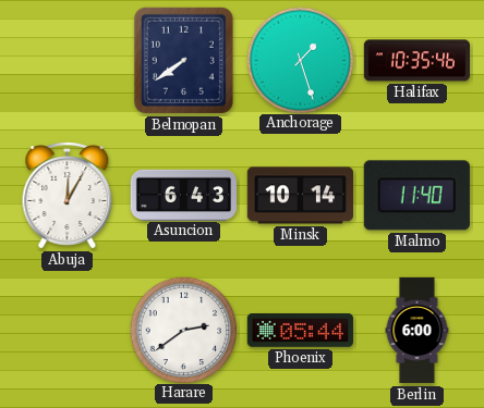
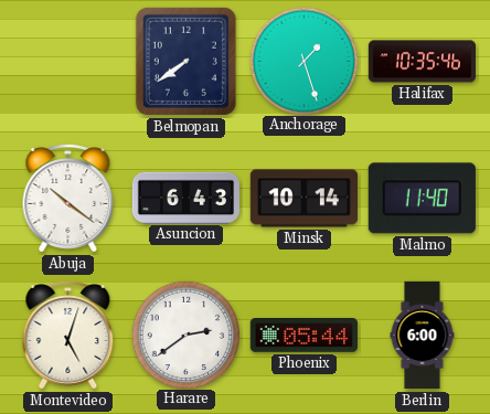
Abuja: 12:05 -> 10:21 (68, 199)
Montevideo: none -> 5:03 (68, 336)
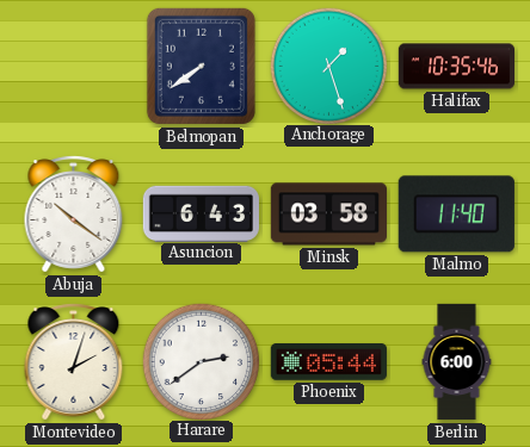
Minsk: 10:14 -> 03:58 (328, 215)
Montevideo: 5:03 -> 2:03 (74, 362)
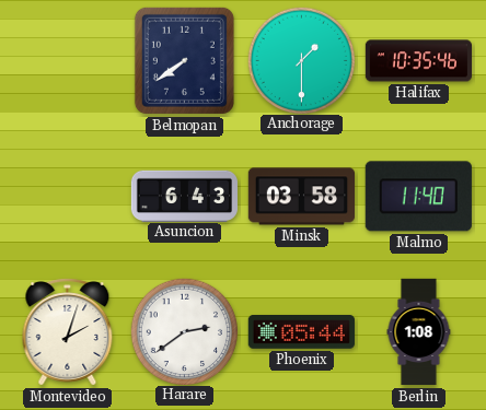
Anchorage: 1:27 -> 1:30 (301, 60)
Abuja: 10:21 -> none (74, 215)
Berlin: 6:00 -> 1:08 (419, 332)
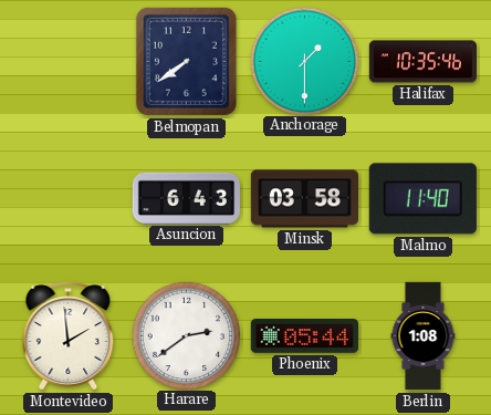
Montevideo: 2:03 -> 1:59 (69, 336)
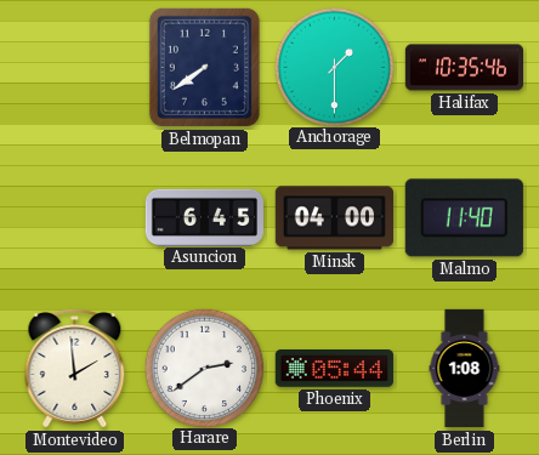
Asuncion: 6:43 -> 6:45 (204, 217)
Minsk: 03:58 -> 04:00 (334, 218)
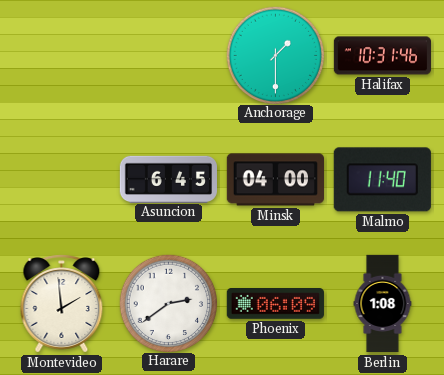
Belmopan: 7:39 -> none (204, 67)
Halifax: 10:35 -> 10:31 (382, 56)
Phoenix: 05:44 -> 06:09 (275, 304)
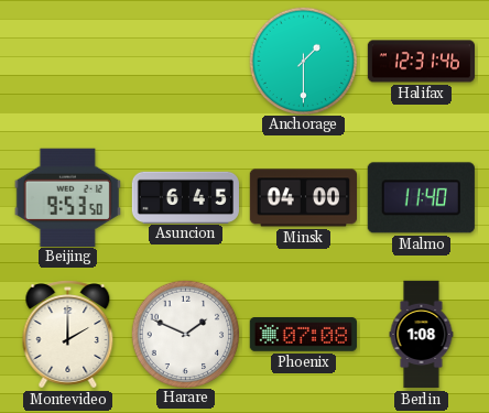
Halifax: 10:31 -> 12:31 (421, 62)
Beijing: none -> 9:53 (67, 197)
Montevideo: 1:59 -> 2:00 (68, 335)
Harare: 2:39 -> 1:49 (185, 334)
Phoenix: 06:09 -> 07:08 (303, 335)
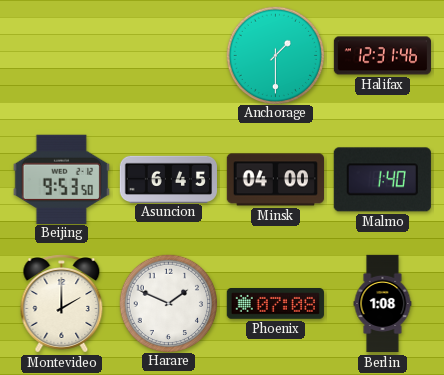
Malmo: 11:40 -> 1:40 (382, 180)
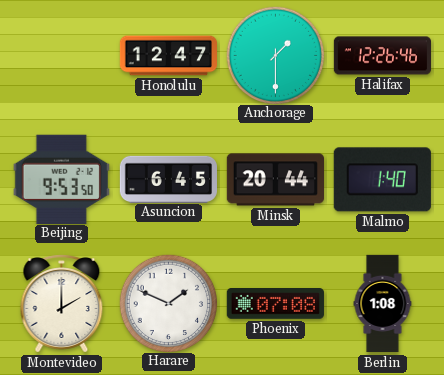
Honolulu: none -> 12:47 (168, 56)
Halifax: 12:31 -> 12:26 (382, 56)
Minsk: 04:00 -> 20:44 (275, 180)
